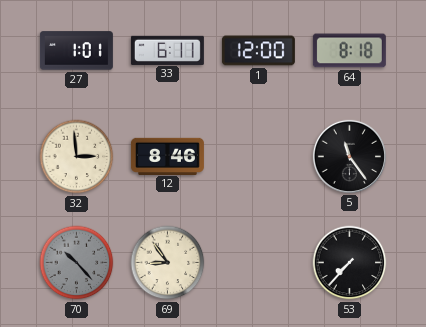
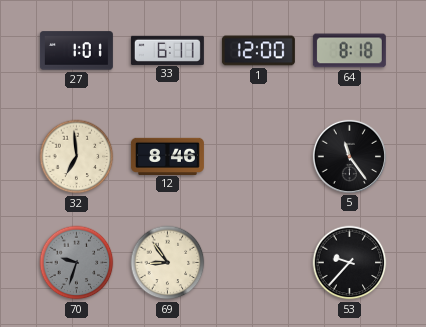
32: 2:59 -> 6:59 (77, 157)
70: 10:23 -> 9:33 (77, 263)
53: 7:37 -> 9:37 (350, 263)
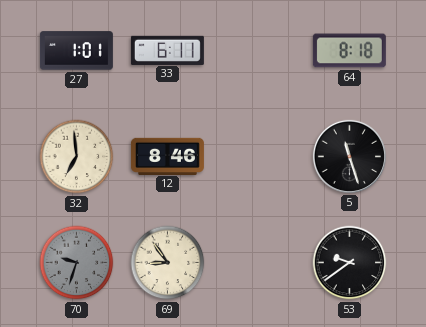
1: 12:00 -> none (258, 51)
5: 11:24 -> 11:27 (349, 156)
53: 9:37 -> 9:39 (350, 263)
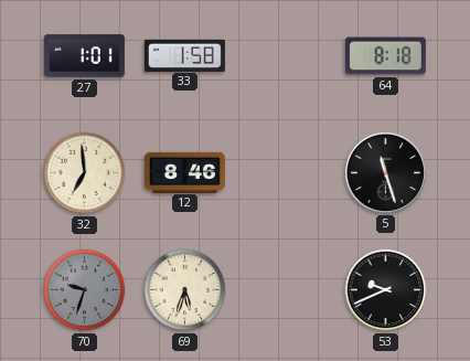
33: 6:11 -> 1:58 (184, 55)
69: 8:54 -> 5:33 (185, 290)
53: 9:39 -> 9:41 (386, 290)
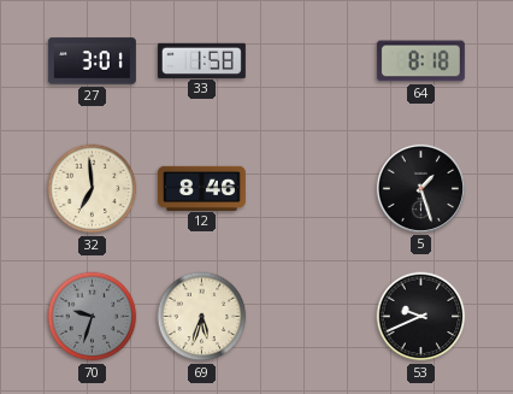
27: 1:01 -> 3:01 (92, 61)
5: 11:27 -> 1:27 (420, 188)
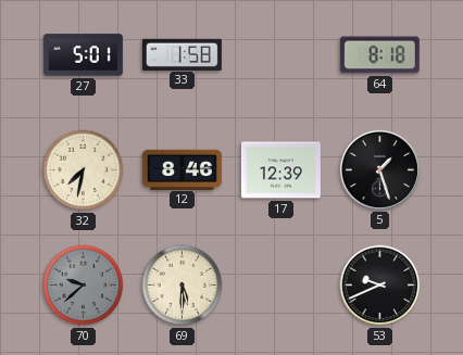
27: 3:01 -> 5:01 (83, 55)
32: 6:59 -> 7:32 (84, 170)
17: none -> 12:39 (280, 170)
70: 9:33 -> 9:38 (84, 286)
69: 5:33 -> 5:30 (183, 286)
